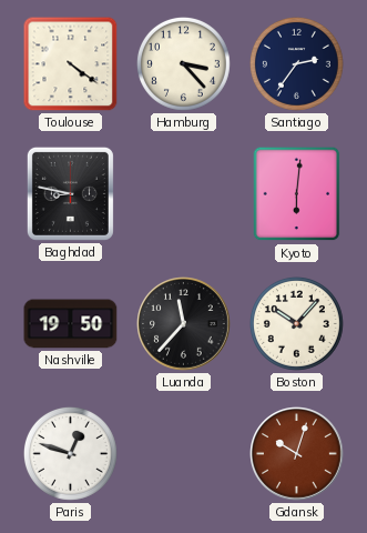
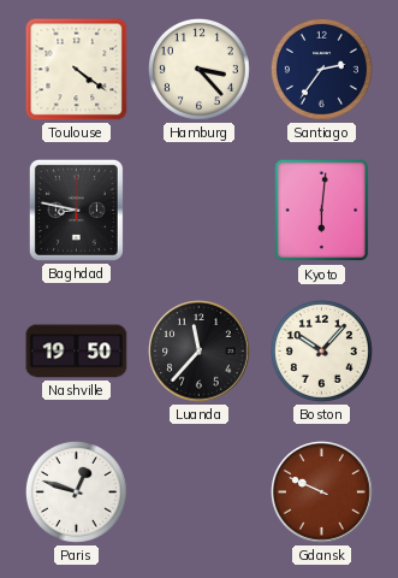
Gdansk: 10:03 -> 9:49 (322, 493)
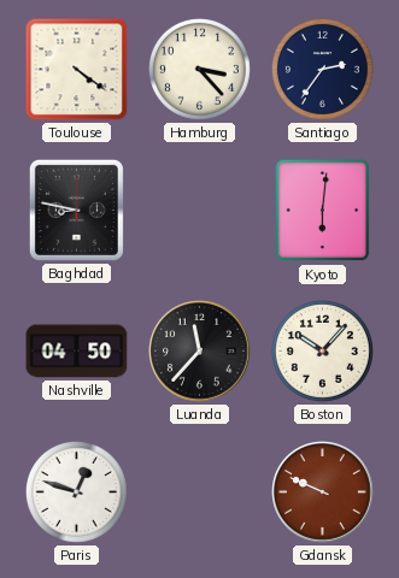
Nashville: 19:50 -> 04:50 (77, 352)
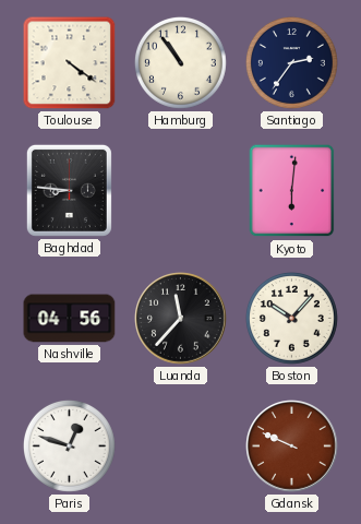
Hamburg: 3:23 -> 10:54 (180, 62)
Baghdad: 8:47 -> 8:46 (69, 190)
Nashville: 04:50 -> 04:56 (70, 319)
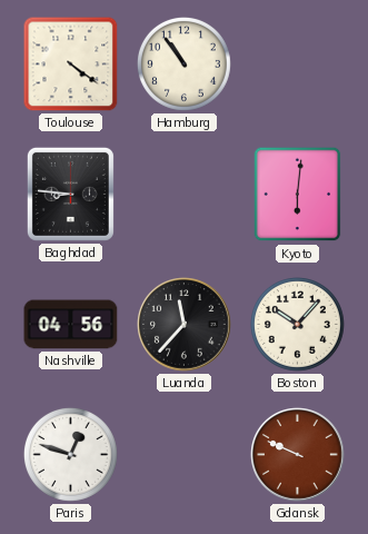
Santiago: 2:36 -> none (291, 62)
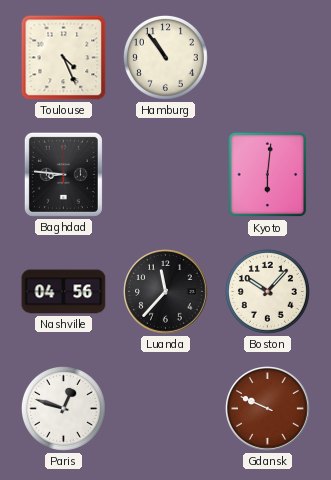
Toulouse: 4:21 -> 4:26 (64, 58)
